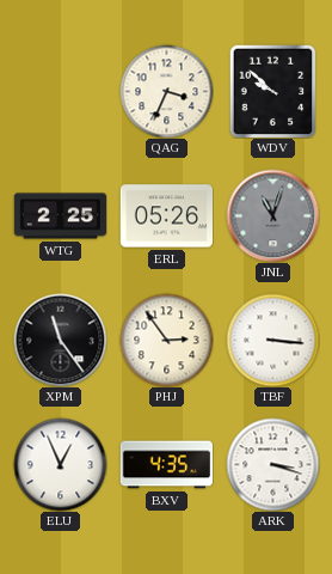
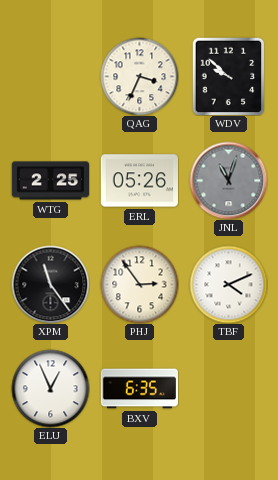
TBF: 3:16 -> 4:11 (228, 284)
BXV: 4:35 -> 6:35 (139, 389)
ARK: 3:18 -> none (272, 464)
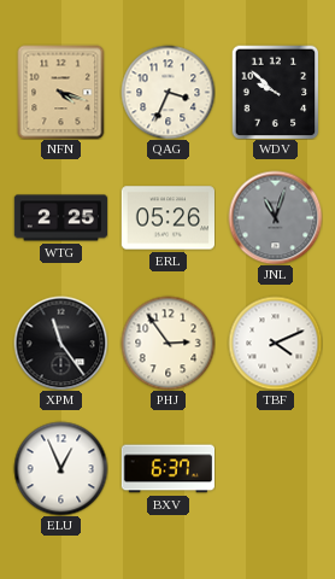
NFN: none -> 4:18 (61, 92)
BXV: 6:35 -> 6:37 (167, 469)
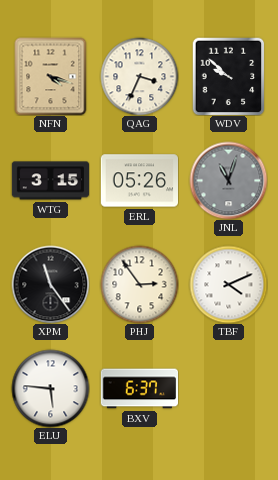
WTG: 2:25 -> 3:15 (50, 181)
ELU: 12:56 -> 5:46 (50, 388)
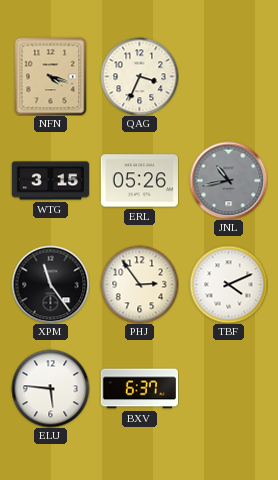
WDV: 9:52 -> none (229, 76)
JNL: 11:03 -> 10:43 (228, 180)
